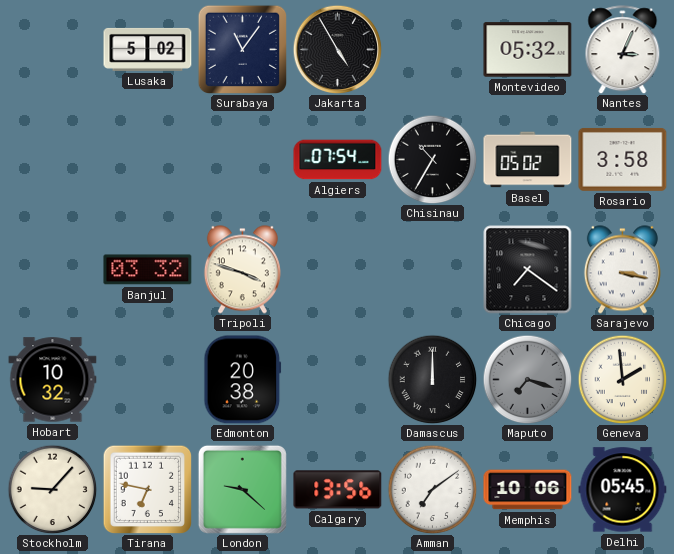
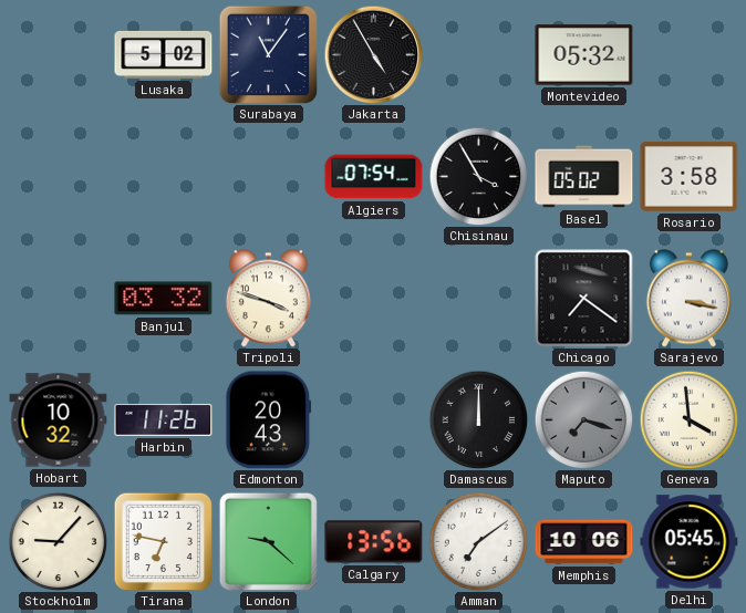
Nantes: 3:04 -> none (623, 50)
Chisinau: 10:35 -> 3:55 (478, 176)
Harbin: none -> 11:26 (164, 419)
Edmonton: 20:38 -> 20:43 (269, 420)
Geneva: 1:59 -> 3:59 (688, 419)
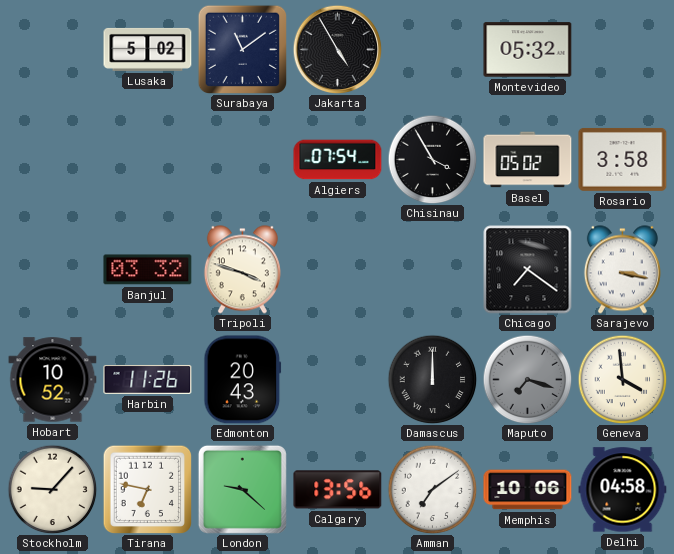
Surabaya: 11:06 -> 11:09 (242, 49)
Hobart: 10:32 -> 10:52 (53, 380)
Delhi: 05:45 -> 04:58 (623, 490)
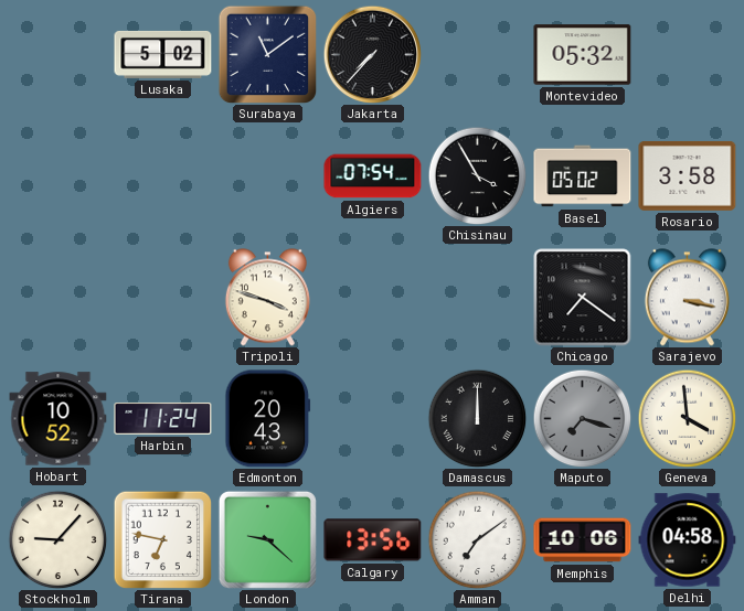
Jakarta: 4:55 -> 7:37 (372, 54)
Banjul: 03:32 -> none (148, 270)
Harbin: 11:26 -> 11:24 (163, 418)
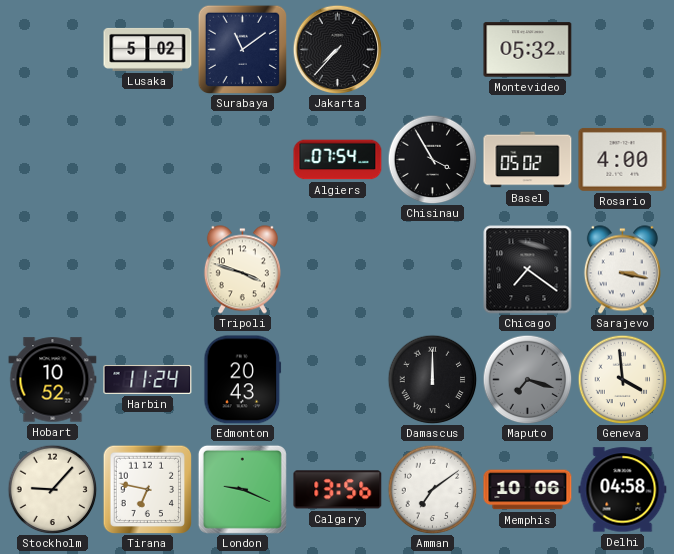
Rosario: 3:58 -> 4:00 (623, 160)
London: 9:22 -> 9:19 (242, 489)
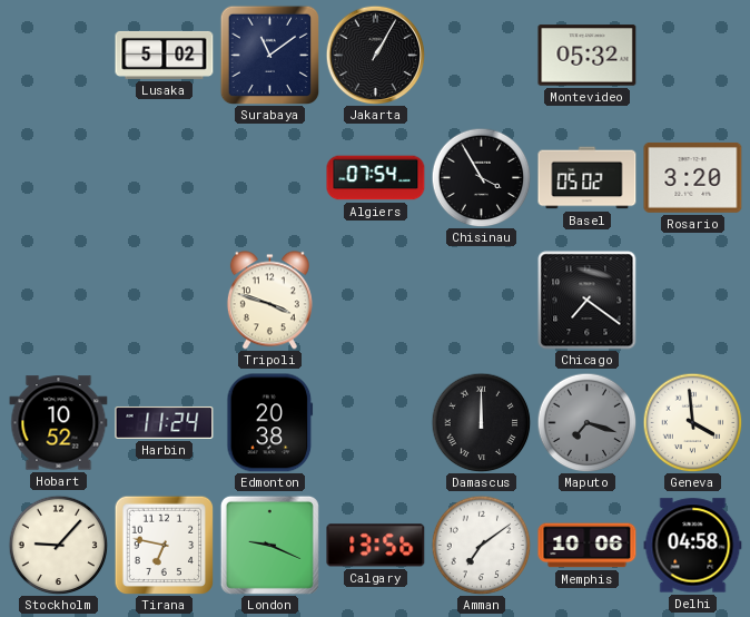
Jakarta: 7:37 -> 1:05 (375, 55)
Rosario: 4:00 -> 3:20 (693, 178)
Sarajevo: 3:17 -> none (622, 270)
Edmonton: 20:43 -> 20:38 (270, 423)
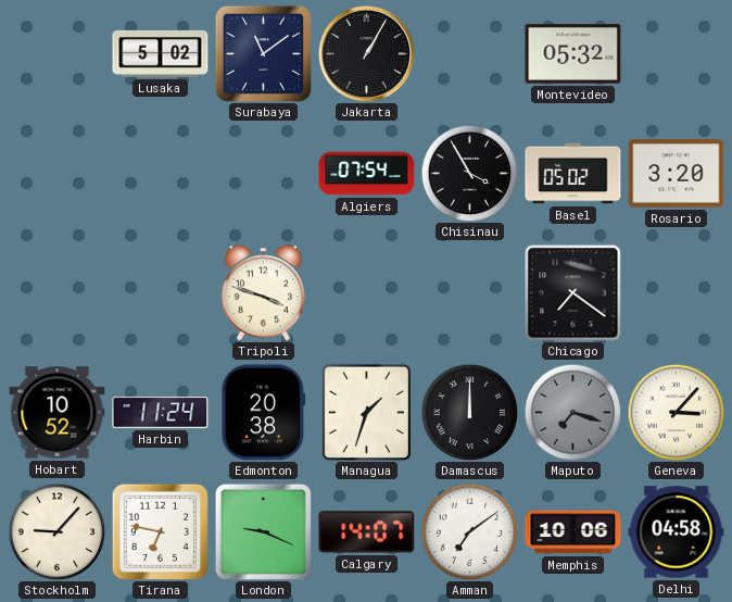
Managua: none -> 1:33 (366, 412)
Geneva: 3:59 -> 3:07 (676, 412)
Calgary: 13:56 -> 14:07 (367, 532)
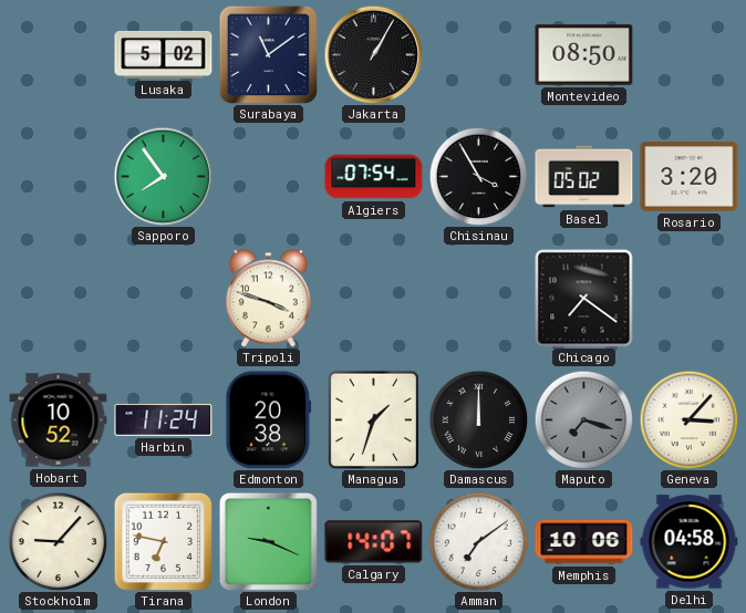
Montevideo: 05:32 -> 08:50 (584, 55)
Sapporo: none -> 7:54 (163, 176)
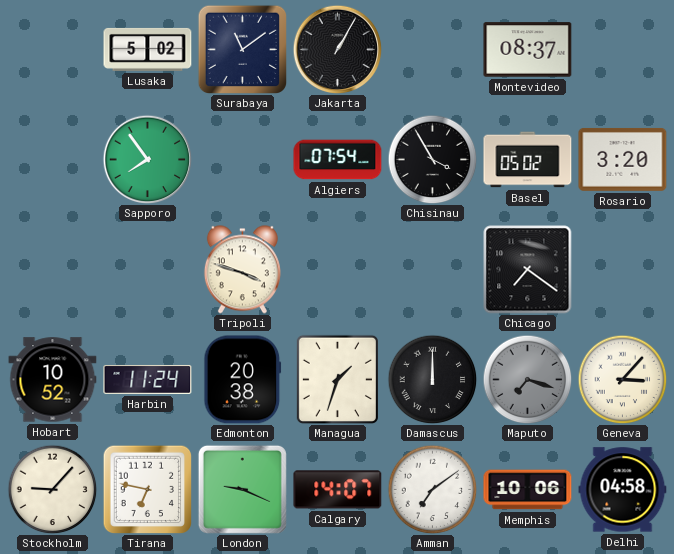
Montevideo: 08:50 -> 08:37 (528, 50)
